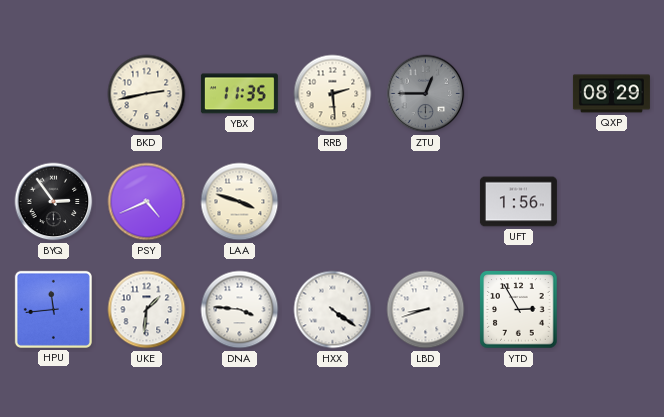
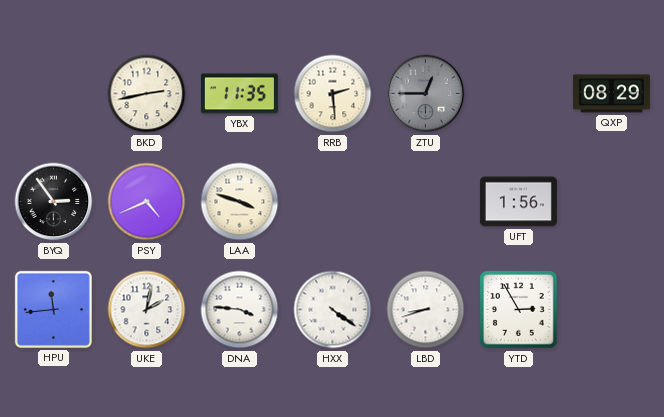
UKE: 1:31 -> 2:02 (147, 310)
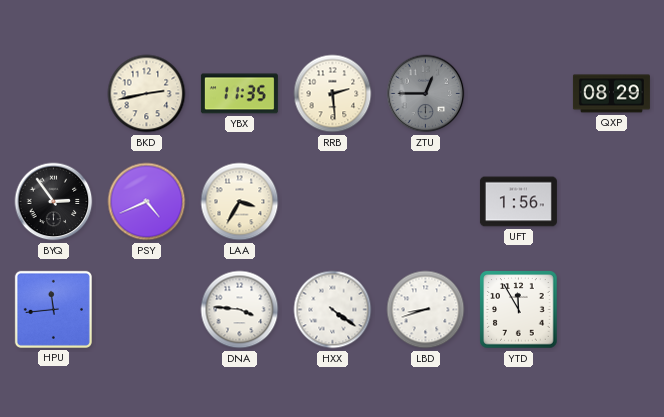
LAA: 3:48 -> 3:35 (240, 202)
UKE: 2:02 -> none (147, 310)
YTD: 2:55 -> 11:55 (519, 310)
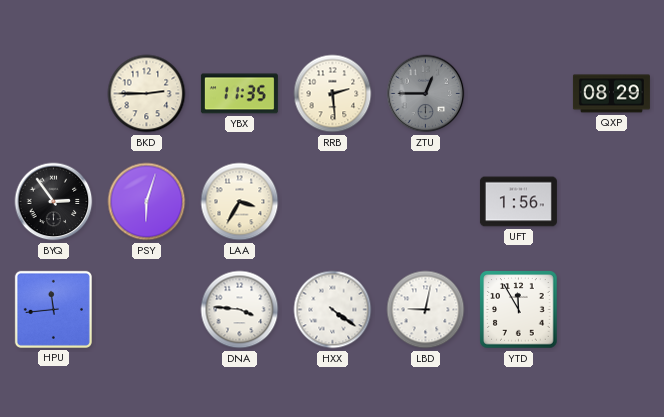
BKD: 2:43 -> 2:45 (147, 94)
PSY: 4:41 -> 6:03 (147, 202)
LBD: 8:42 -> 9:02 (426, 310)
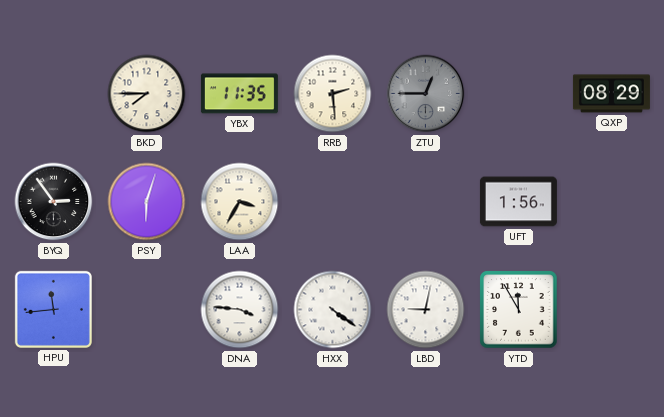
BKD: 2:45 -> 7:45 (147, 94)
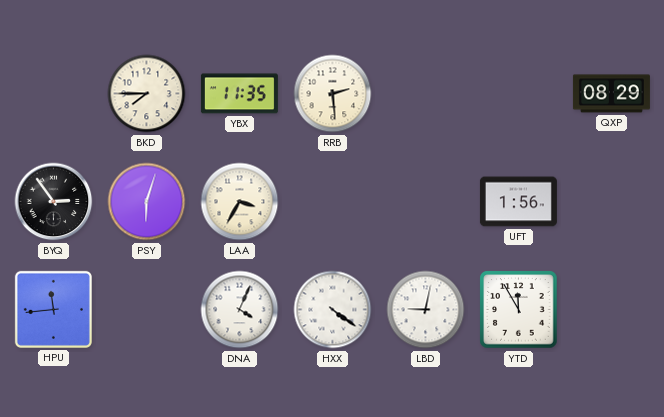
ZTU: 12:45 -> none (426, 94)
DNA: 3:46 -> 4:04 (240, 310)
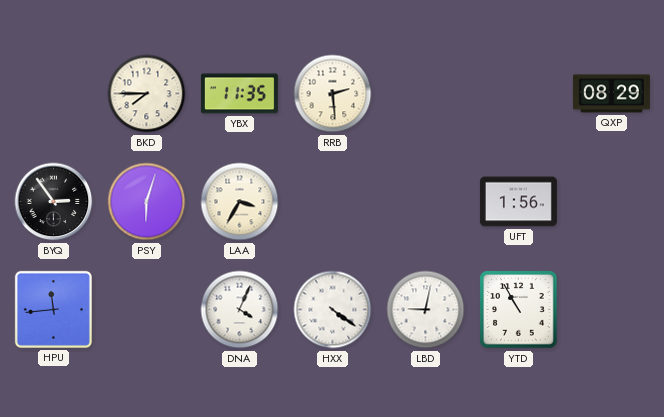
YTD: 11:55 -> 10:55 (519, 310)
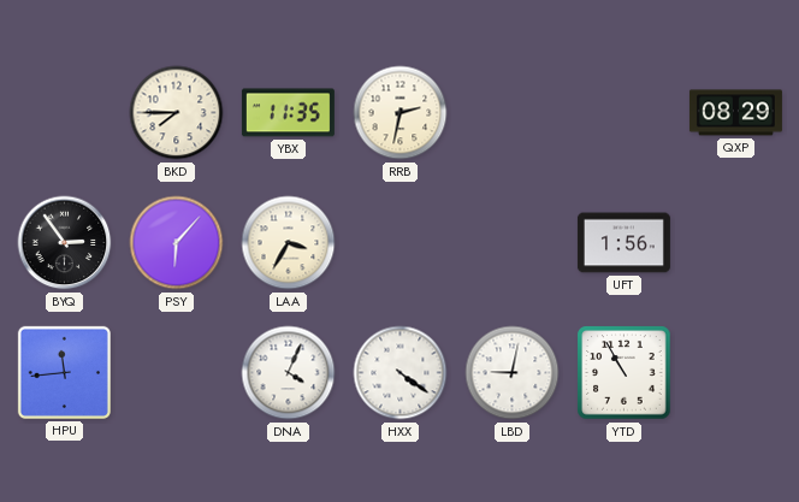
RRB: 2:29 -> 2:32 (401, 113)
PSY: 6:03 -> 6:07 (177, 243)
